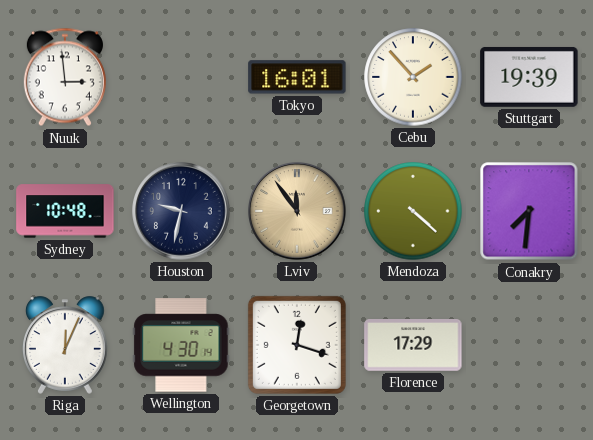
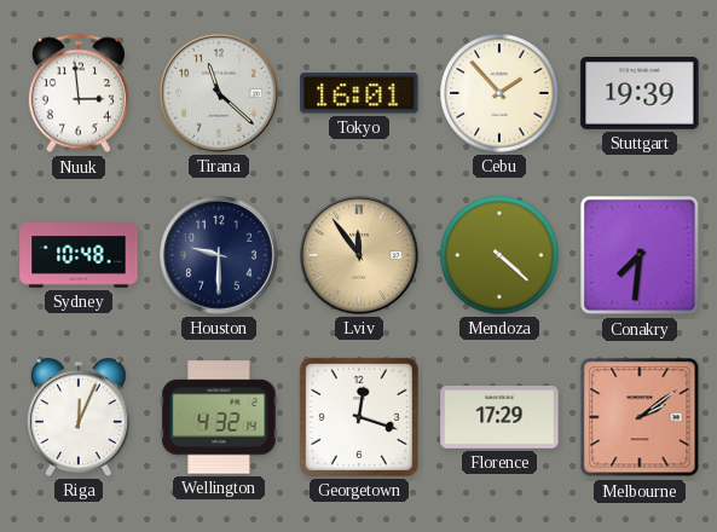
Tirana: none -> 11:22 (220, 94)
Houston: 9:32 -> 9:30 (220, 256)
Wellington: 4:30 -> 4:32 (219, 417)
Melbourne: none -> 2:09 (640, 417)
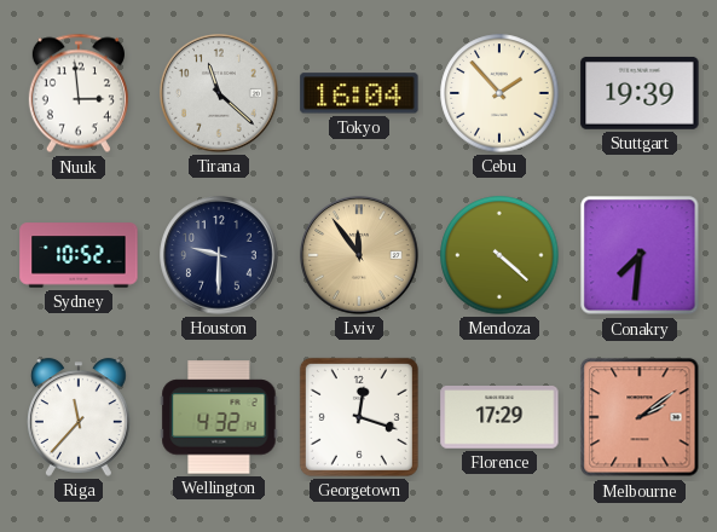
Tokyo: 16:01 -> 16:04 (359, 93)
Sydney: 10:48 -> 10:52 (79, 255)
Riga: 12:04 -> 11:37 (80, 417)
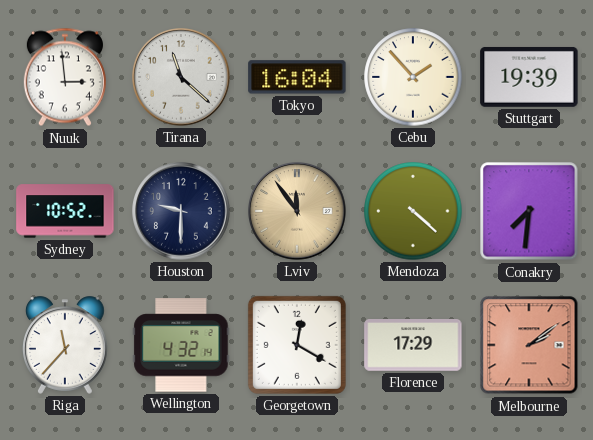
Georgetown: 12:18 -> 12:20 (297, 345)
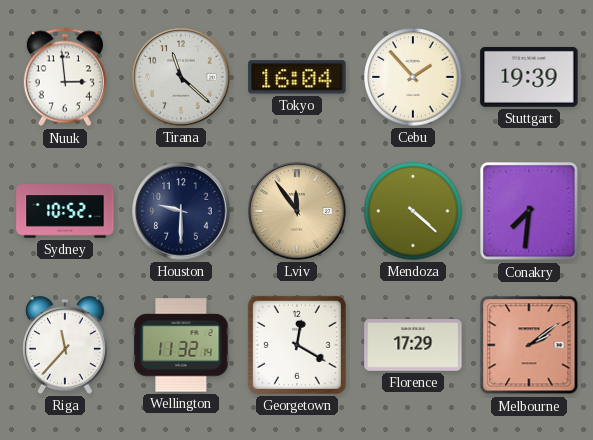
Wellington: 4:32 -> 11:32 (181, 345)
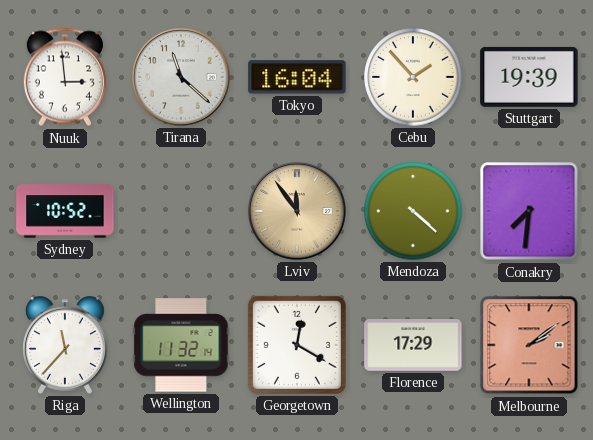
Houston: 9:30 -> none (182, 212)
